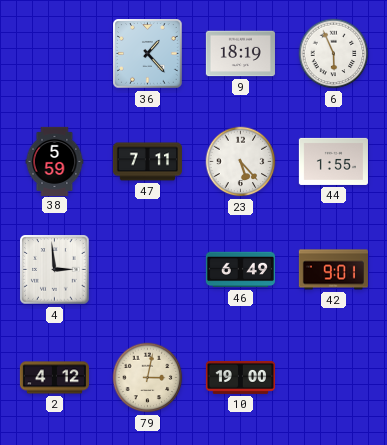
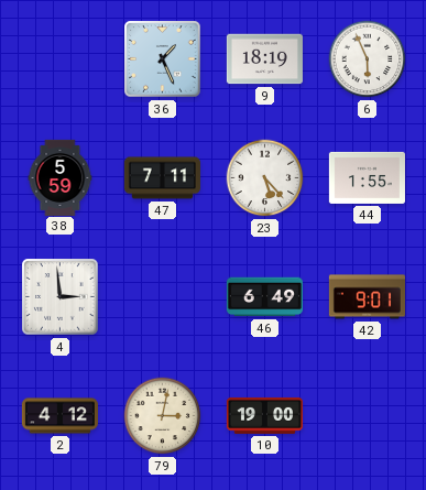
36: 1:23 -> 1:26 (163, 59)
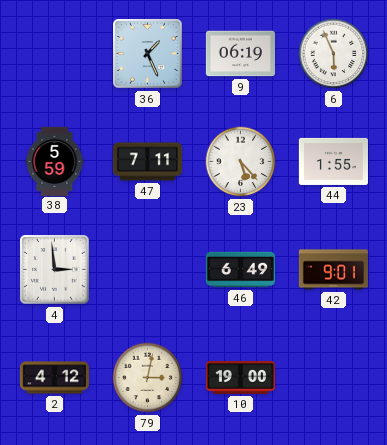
9: 18:19 -> 06:19 (240, 54)
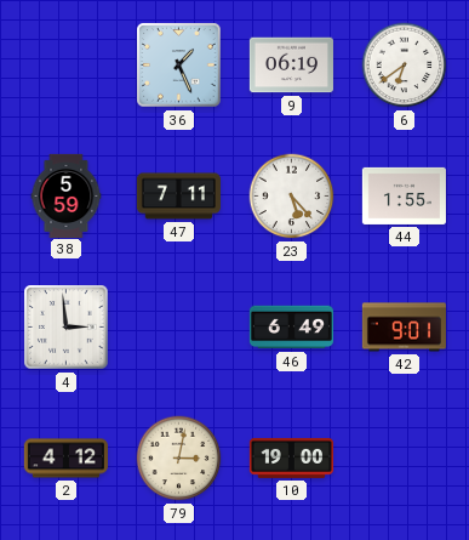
6: 5:56 -> 6:39 (405, 66)
